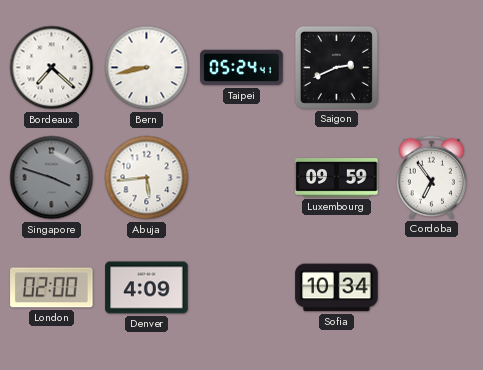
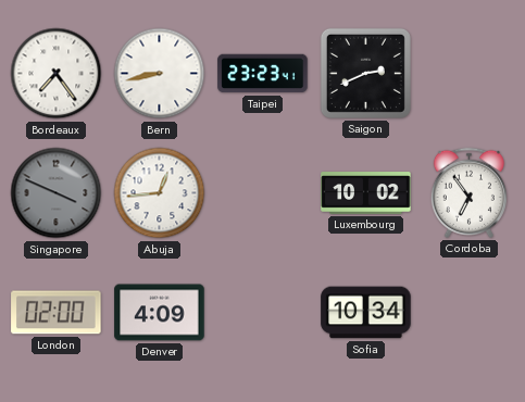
Bordeaux: 7:22 -> 7:24 (57, 74)
Taipei: 05:24 -> 23:23 (263, 74)
Singapore: 3:48 -> 3:49 (57, 193)
Abuja: 5:44 -> 12:44 (160, 193)
Luxembourg: 09:59 -> 10:02 (366, 193)
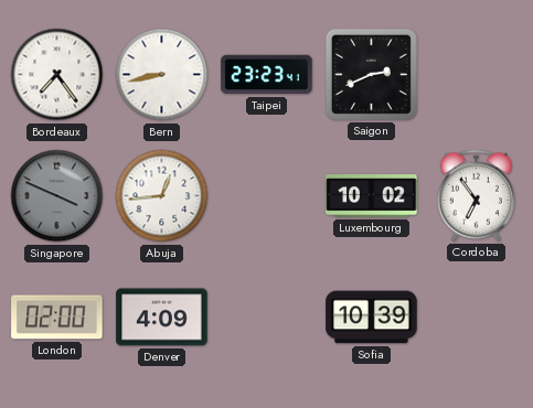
Sofia: 10:34 -> 10:39 (372, 318)
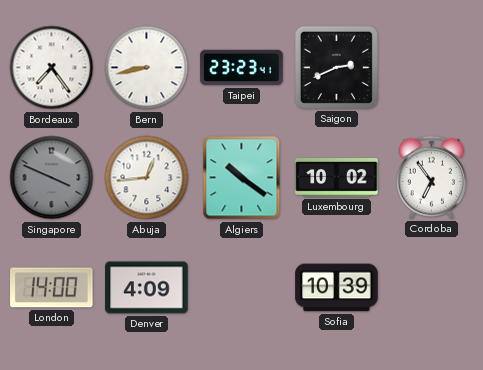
Algiers: none -> 10:21 (242, 178)
London: 02:00 -> 14:00 (52, 288)
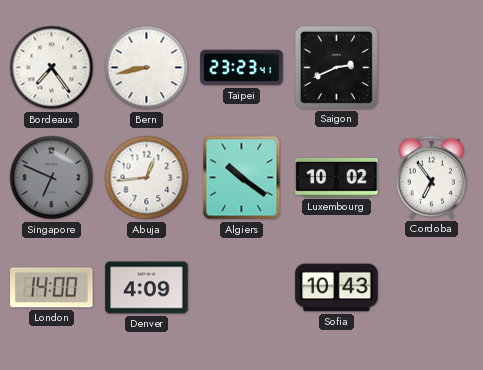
Singapore: 3:49 -> 6:49 (52, 178)
Sofia: 10:39 -> 10:43 (337, 288)
